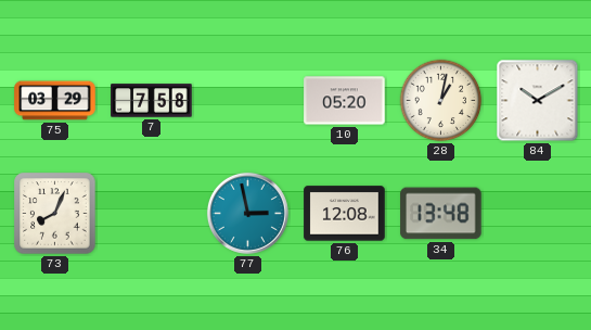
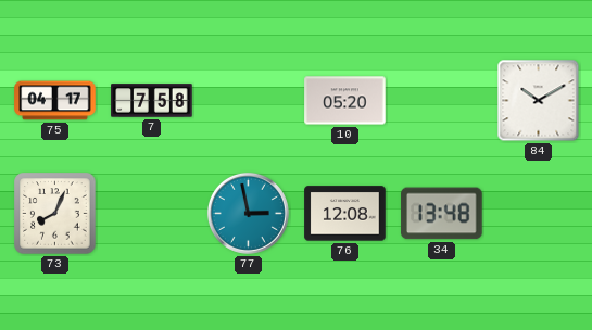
75: 03:29 -> 04:17 (55, 101)
28: 1:02 -> none (441, 101)
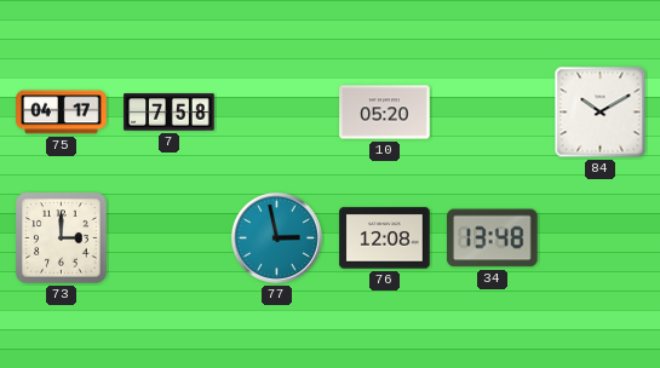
73: 8:04 -> 3:00 (62, 238)
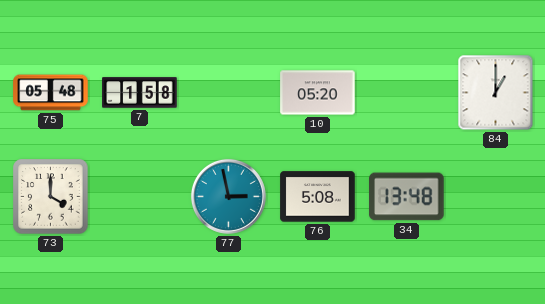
75: 04:17 -> 05:48 (51, 93)
7: 7:58 -> 1:58 (140, 93)
84: 10:10 -> 1:00 (496, 93)
73: 3:00 -> 4:00 (51, 197)
76: 12:08 -> 5:08 (318, 197)
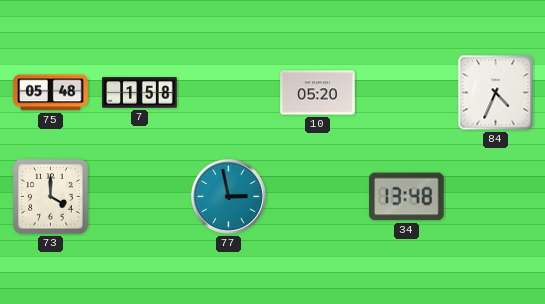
84: 1:00 -> 4:34 (496, 93)
76: 5:08 -> none (318, 197)
